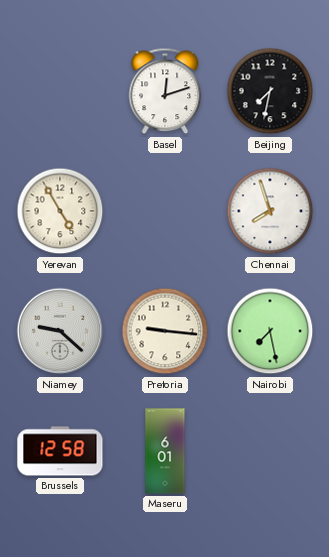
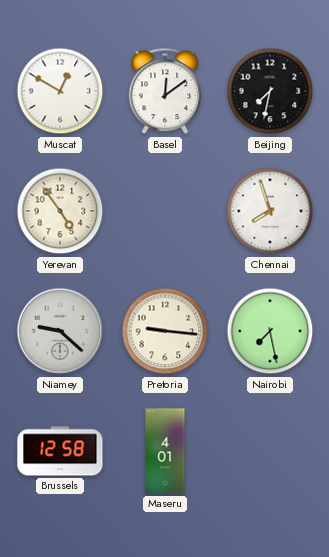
Muscat: none -> 12:50 (60, 91)
Basel: 12:12 -> 12:09 (165, 91)
Yerevan: 4:55 -> 4:54 (60, 211)
Maseru: 6:01 -> 4:01 (165, 451)
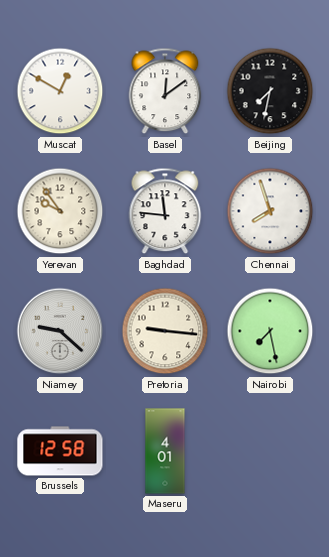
Yerevan: 4:54 -> 9:54 (60, 211)
Baghdad: none -> 11:46 (165, 211)
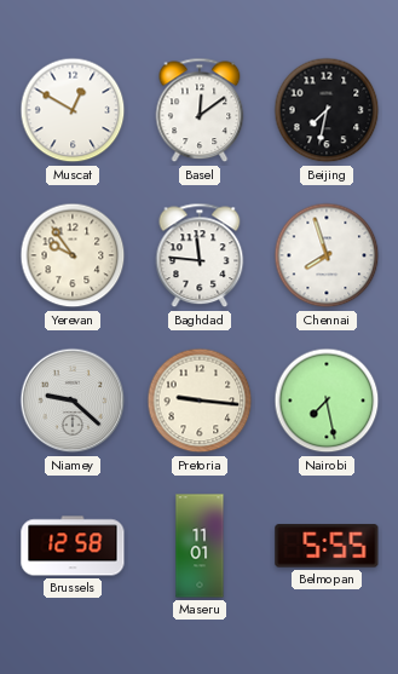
Maseru: 4:01 -> 11:01 (200, 546)
Belmopan: none -> 5:55 (327, 546)
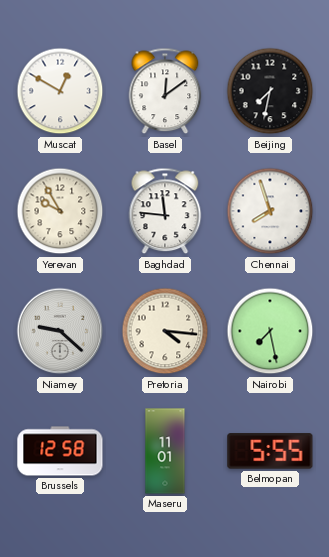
Yerevan: 9:54 -> 9:55 (60, 211)
Pretoria: 9:16 -> 4:16 (165, 331)
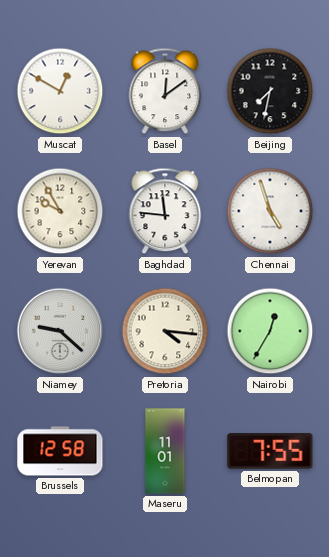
Chennai: 7:57 -> 4:57 (270, 211)
Nairobi: 7:28 -> 12:35 (270, 331)
Belmopan: 5:55 -> 7:55 (270, 451)
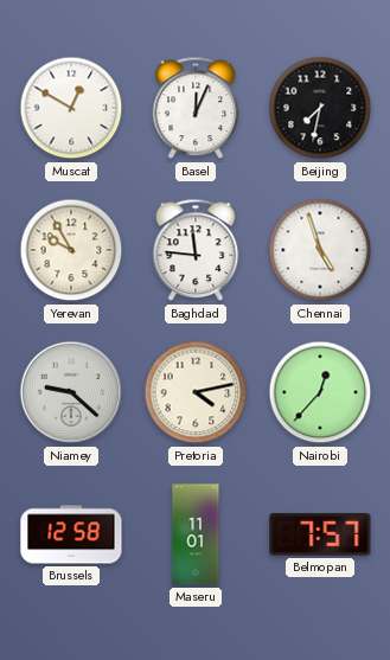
Basel: 12:09 -> 12:04 (196, 108)
Pretoria: 4:16 -> 4:13 (196, 392)
Nairobi: 12:35 -> 12:37 (320, 392)
Belmopan: 7:55 -> 7:57 (320, 534)
